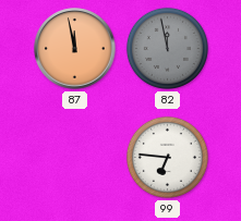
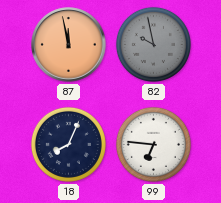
82: 11:58 -> 9:58 (153, 44)
18: none -> 8:04 (68, 144)
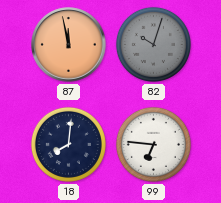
82: 9:58 -> 10:03 (153, 44)
18: 8:04 -> 8:01 (68, 144)
